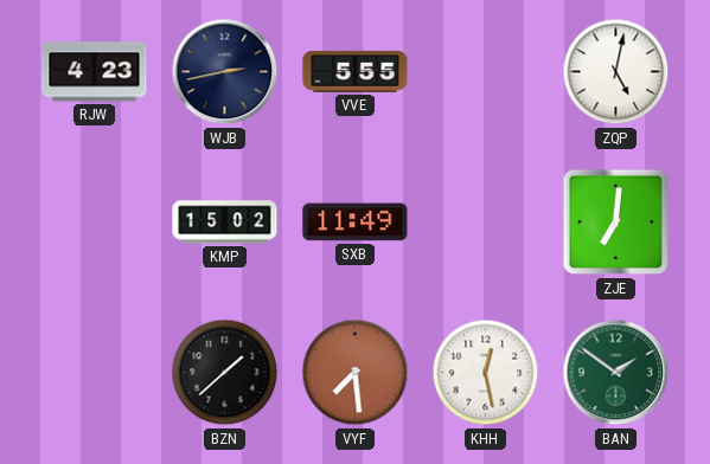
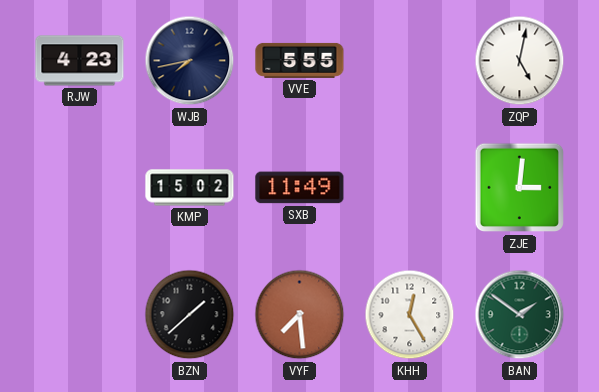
WJB: 2:43 -> 7:43 (190, 61)
ZJE: 7:01 -> 3:01 (520, 188)
KHH: 12:28 -> 12:25 (410, 315)
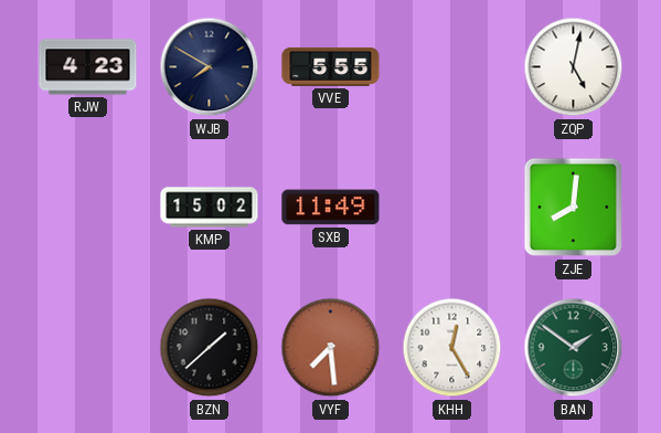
WJB: 7:43 -> 7:50 (210, 67)
ZJE: 3:01 -> 8:01 (574, 208)
